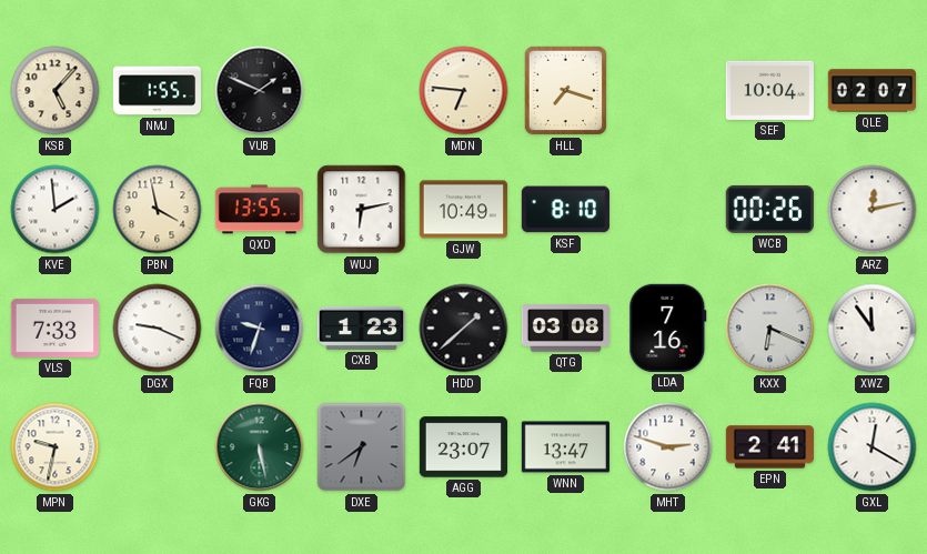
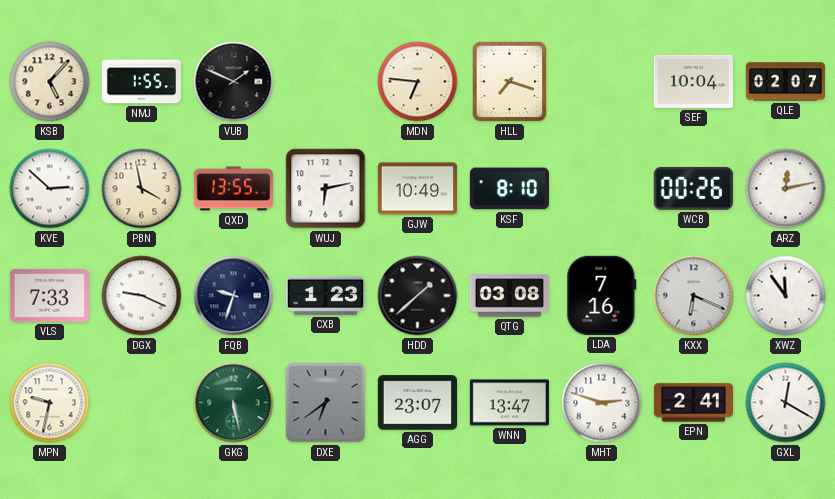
KVE: 1:59 -> 2:52 (50, 189)
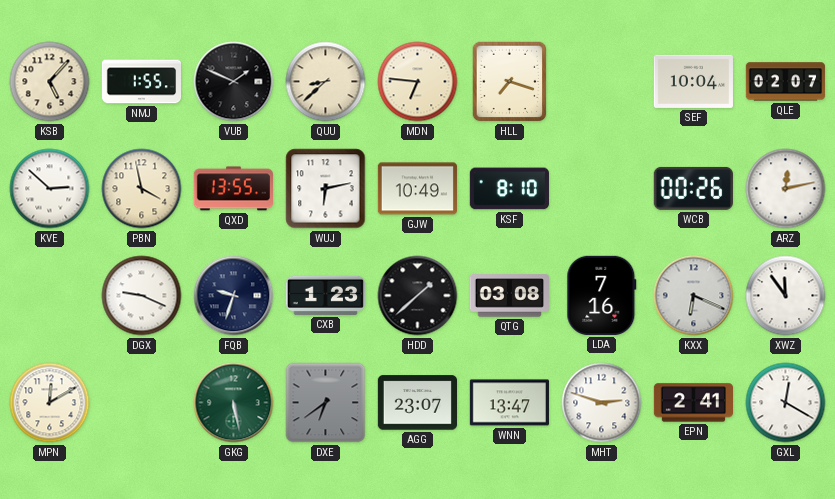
QUU: none -> 8:38 (326, 82)
VLS: 7:33 -> none (49, 295)
MPN: 9:32 -> 12:10 (50, 403)
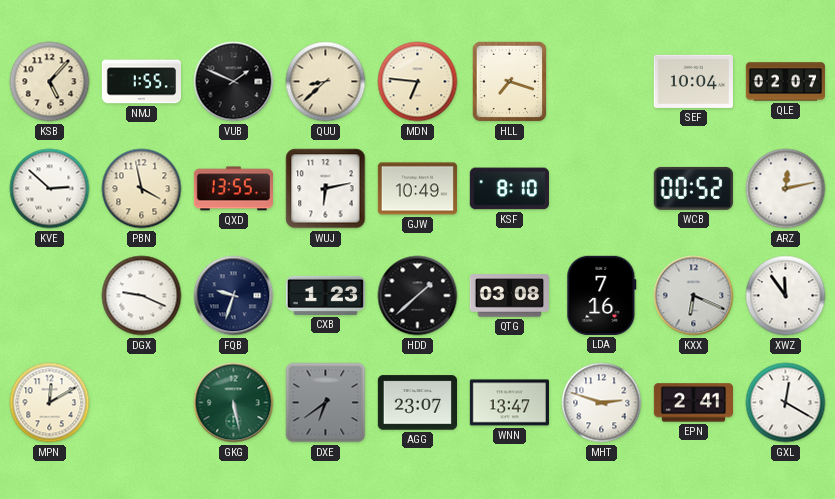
WCB: 00:26 -> 00:52 (693, 188)
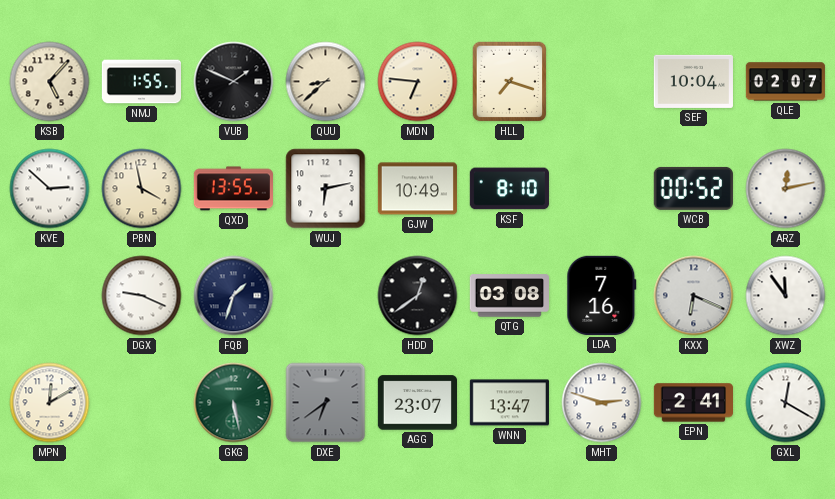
FQB: 9:33 -> 1:33 (234, 296)
CXB: 1:23 -> none (325, 295)
HDD: 1:38 -> 12:39 (418, 296)
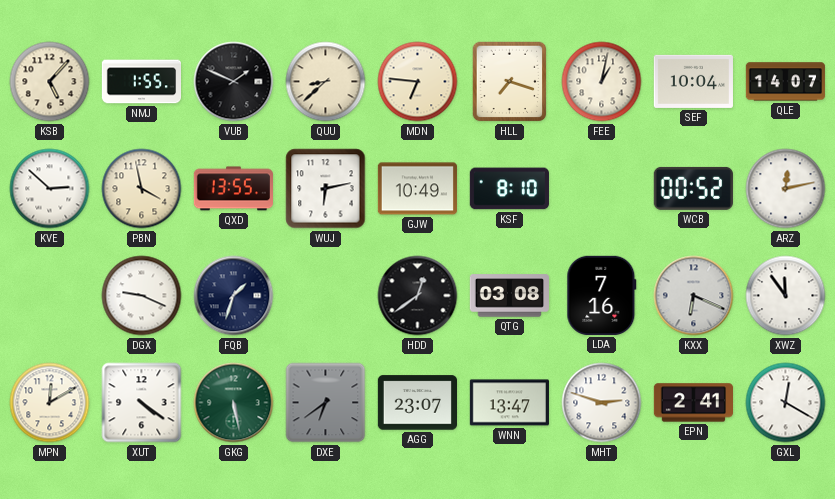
FEE: none -> 1:02 (602, 82)
QLE: 02:07 -> 14:07 (785, 82)
XUT: none -> 4:21 (142, 403)
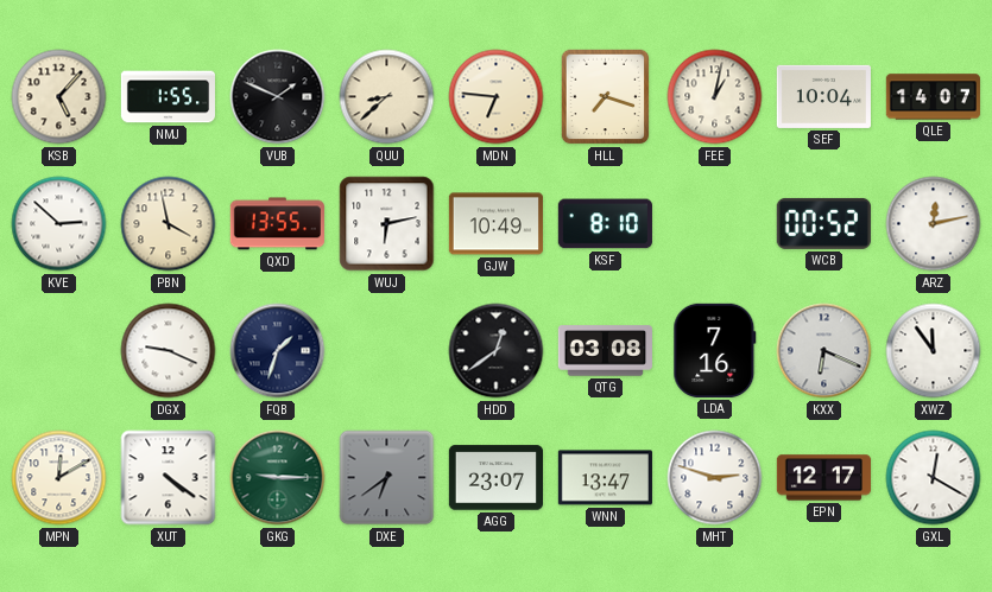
GKG: 5:28 -> 9:15 (278, 478)
EPN: 2:41 -> 12:17 (823, 478)
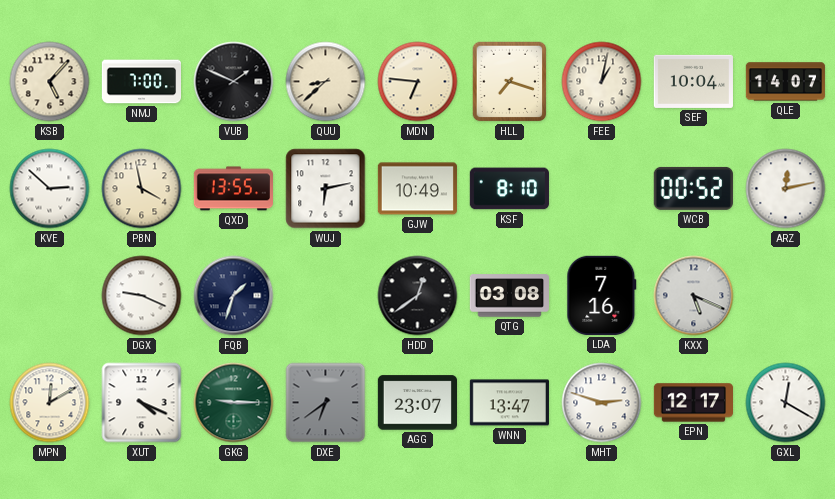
NMJ: 1:55 -> 7:00 (141, 82)
KXX: 6:19 -> 5:19 (694, 296)
XWZ: 11:54 -> none (934, 351)
XUT: 4:21 -> 4:19 (142, 403)
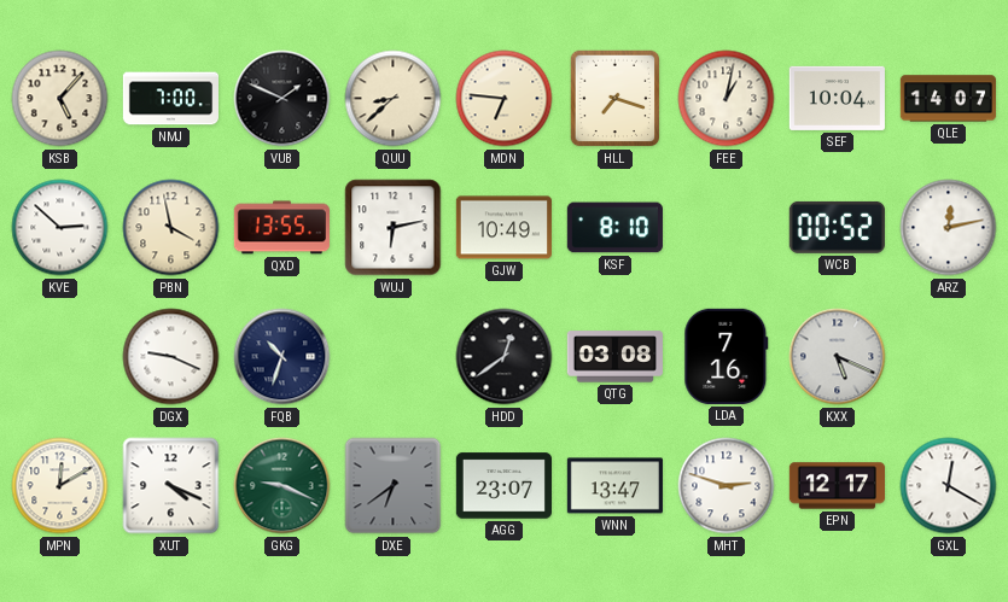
FQB: 1:33 -> 10:33 (282, 357)
GKG: 9:15 -> 9:19 (282, 486)
